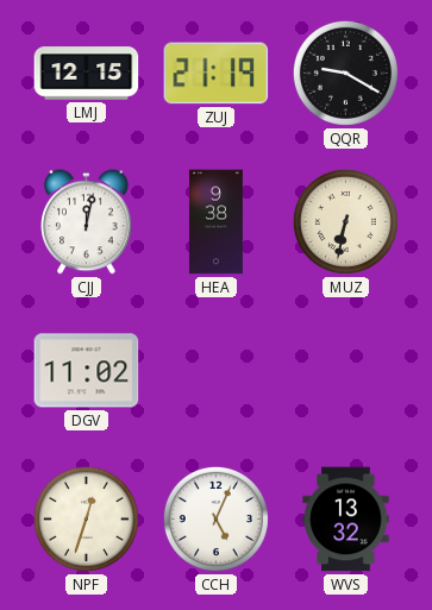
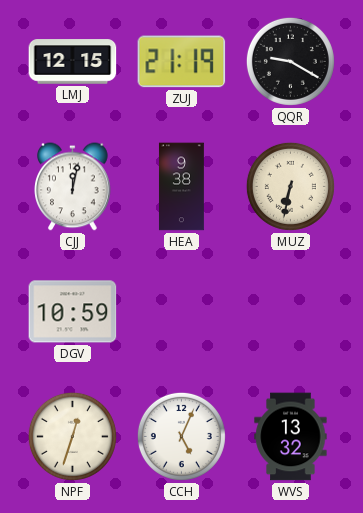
DGV: 11:02 -> 10:59 (73, 312)
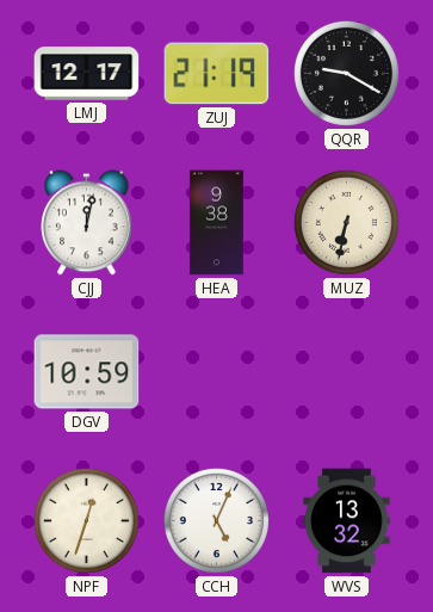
LMJ: 12:15 -> 12:17 (87, 74)
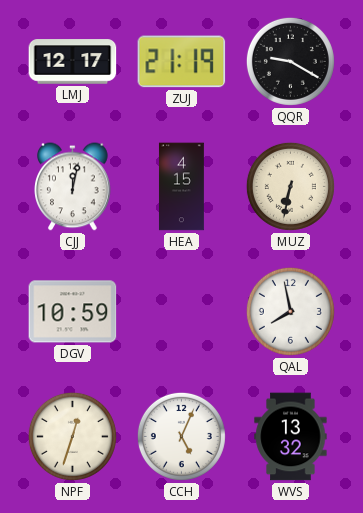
HEA: 9:38 -> 4:15 (182, 187)
QAL: none -> 7:58 (290, 311)
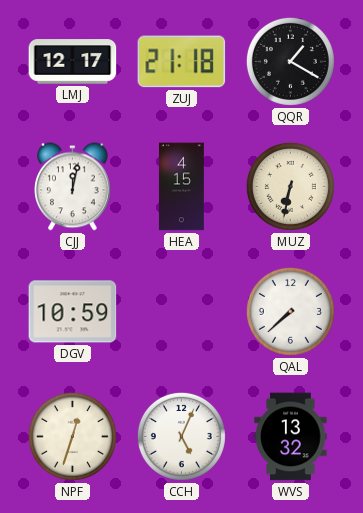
ZUJ: 21:19 -> 21:18 (182, 62)
QQR: 9:20 -> 1:20 (290, 61)
QAL: 7:58 -> 7:38 (290, 311)
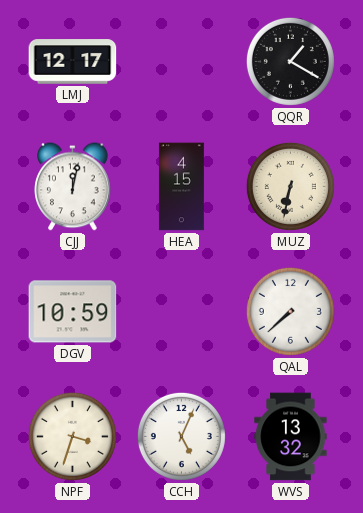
ZUJ: 21:18 -> none (182, 62)
NPF: 12:33 -> 3:33 (72, 436)
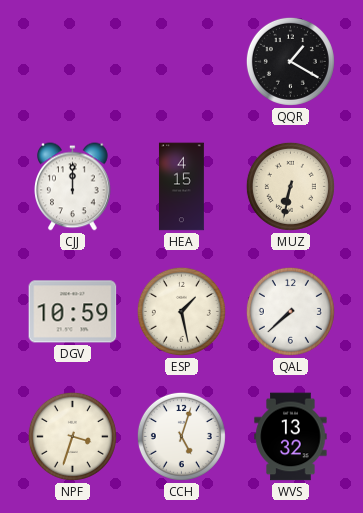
LMJ: 12:17 -> none (73, 62)
CJJ: 12:02 -> 12:00 (73, 187)
ESP: none -> 1:28 (181, 311)
CCH: 5:04 -> 5:03 (181, 436)
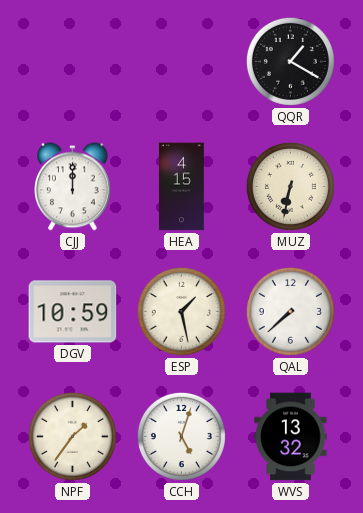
NPF: 3:33 -> 1:36 (72, 436)
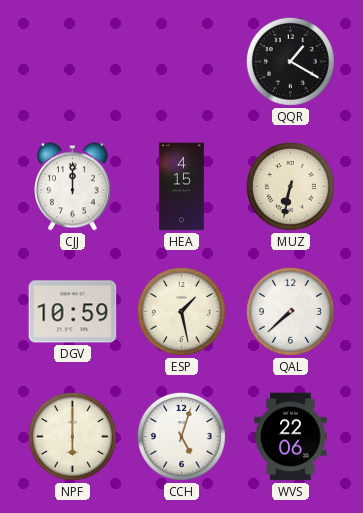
NPF: 1:36 -> 6:00 (72, 436)
WVS: 13:32 -> 22:06 (291, 437)
